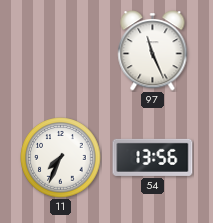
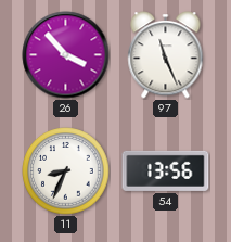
26: none -> 3:53 (66, 55)
11: 7:34 -> 8:34 (66, 171)
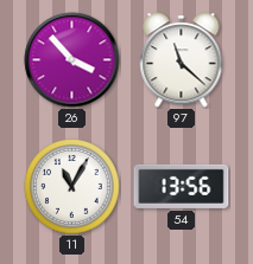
97: 11:26 -> 11:22 (182, 60)
11: 8:34 -> 11:05 (72, 187)
